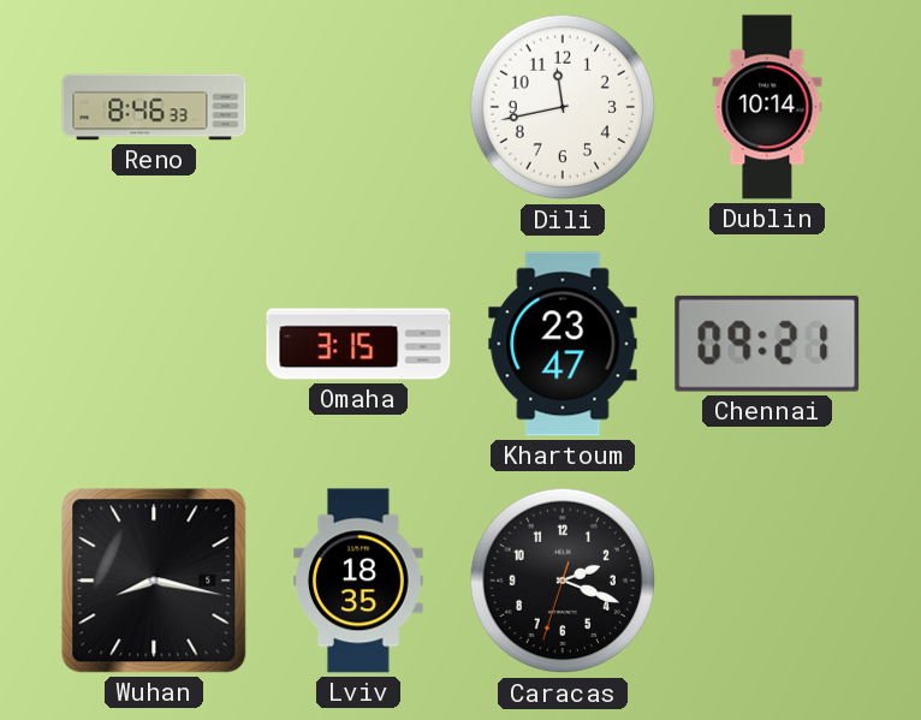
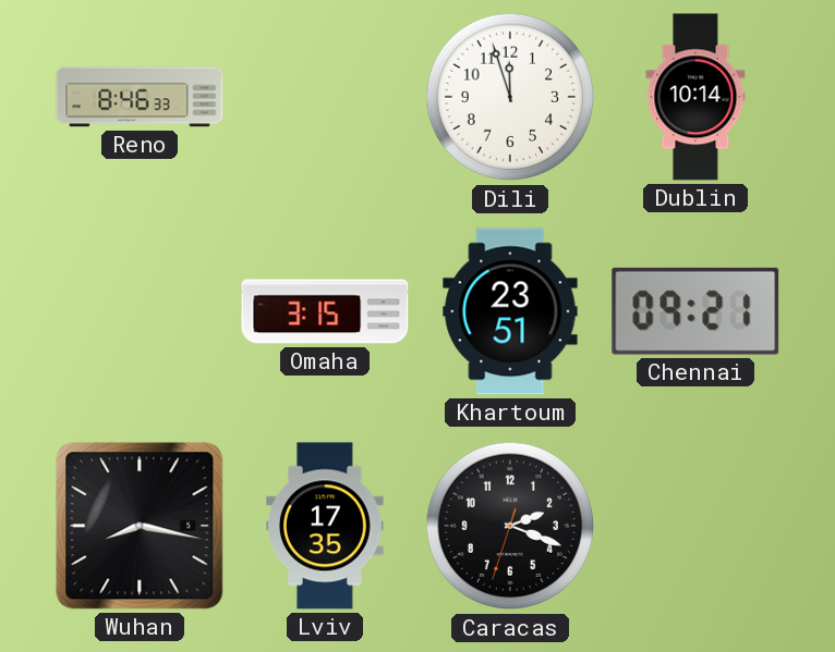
Dili: 11:43 -> 11:57 (510, 97)
Khartoum: 23:47 -> 23:51 (510, 311)
Lviv: 18:35 -> 17:35 (326, 526)
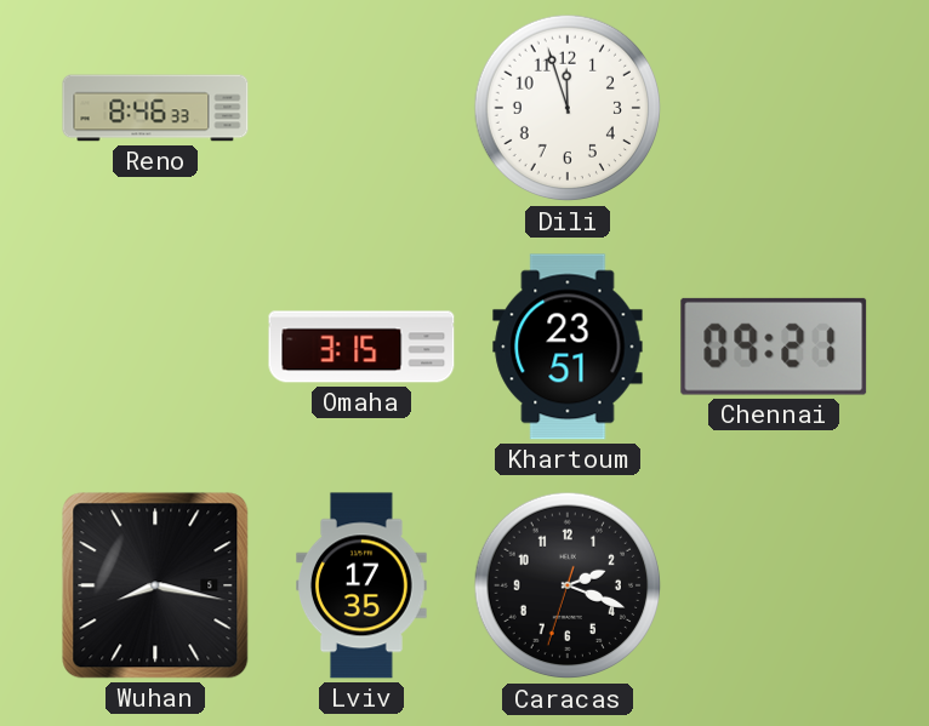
Dublin: 10:14 -> none (695, 97)
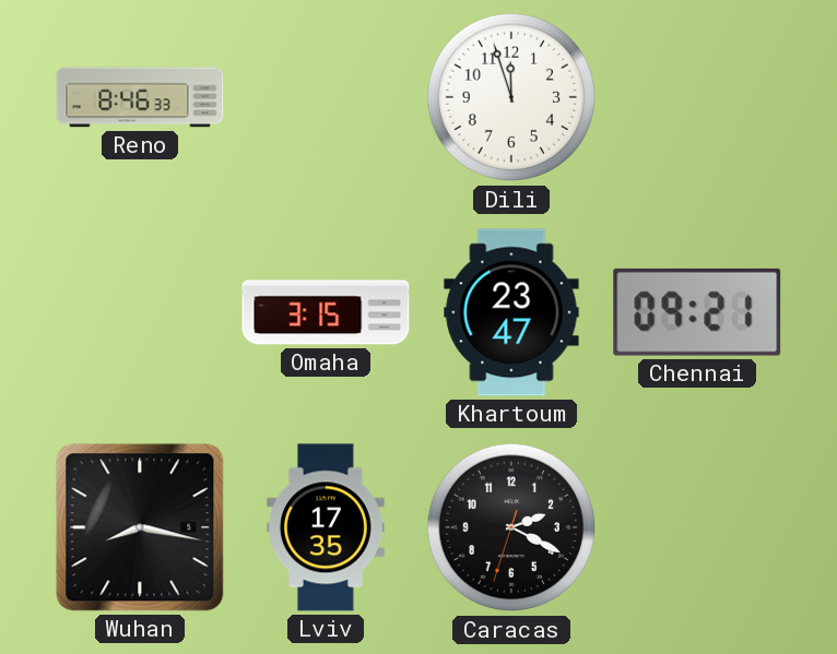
Khartoum: 23:51 -> 23:47 (511, 312)
Caracas: 2:18 -> 2:19 (511, 527)
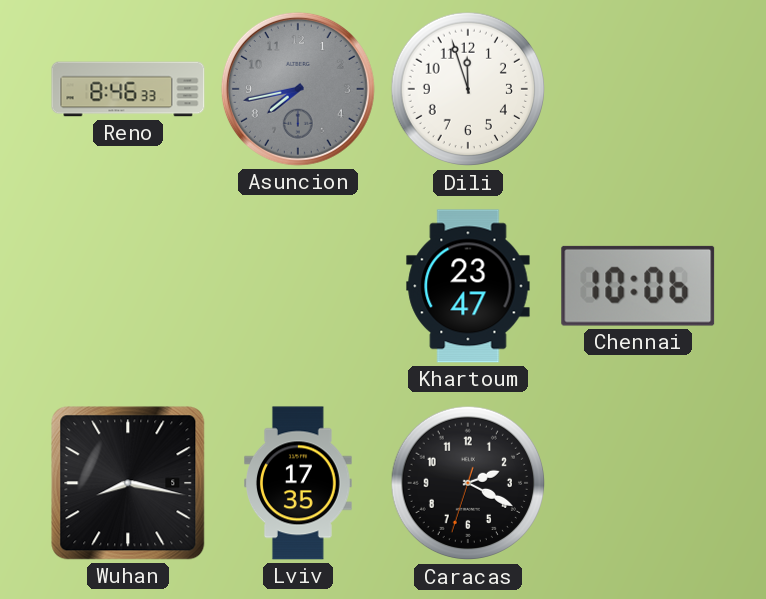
Asuncion: none -> 7:43 (298, 89)
Omaha: 3:15 -> none (326, 312)
Chennai: 09:21 -> 10:06 (638, 286)
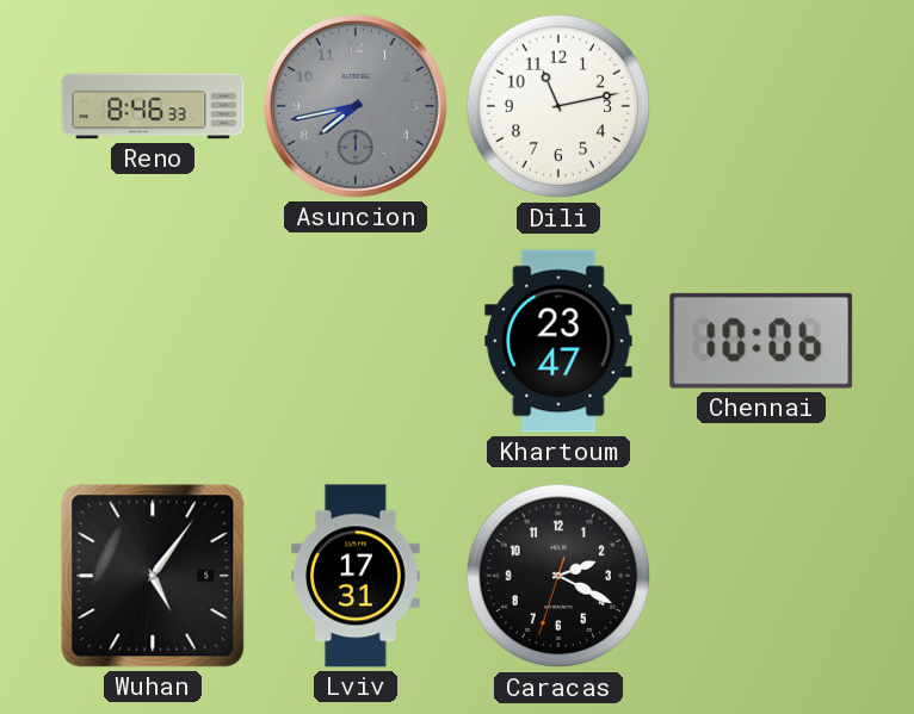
Dili: 11:57 -> 11:13 (558, 106)
Wuhan: 8:17 -> 5:06 (153, 576)
Lviv: 17:35 -> 17:31 (357, 576)
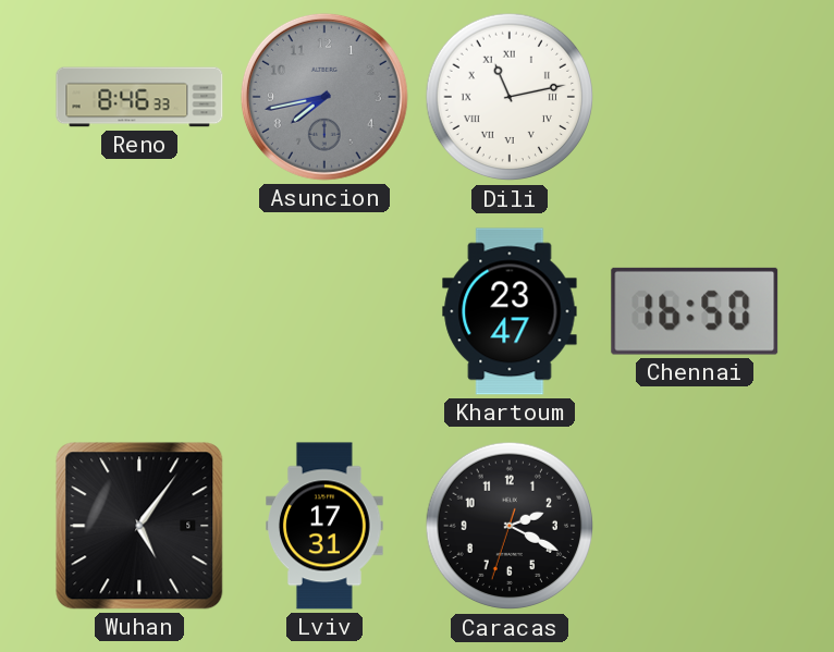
Dili numerals: Arabic -> Roman (510, 97)
Chennai: 10:06 -> 16:50 (695, 311)
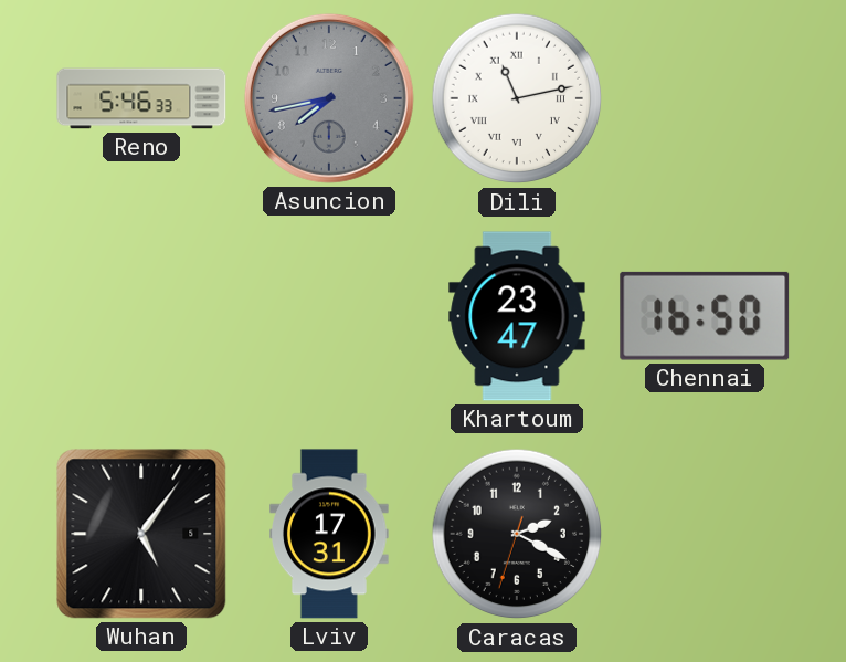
Reno: 8:46 -> 5:46 (141, 98)
